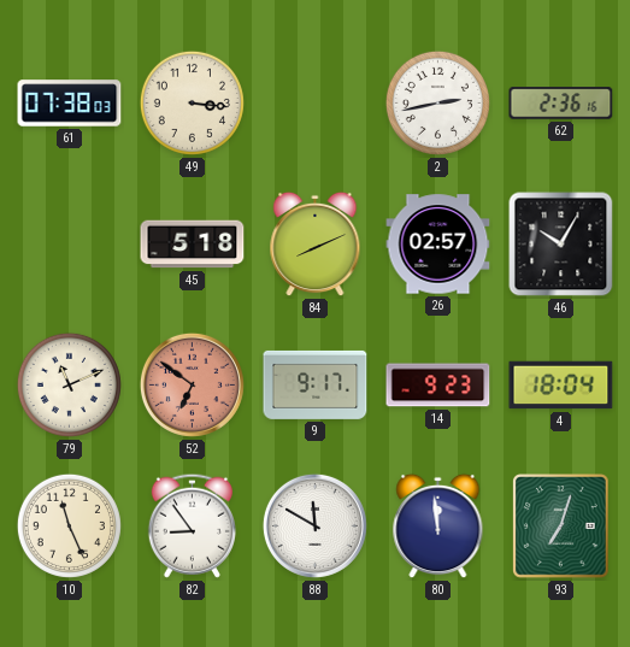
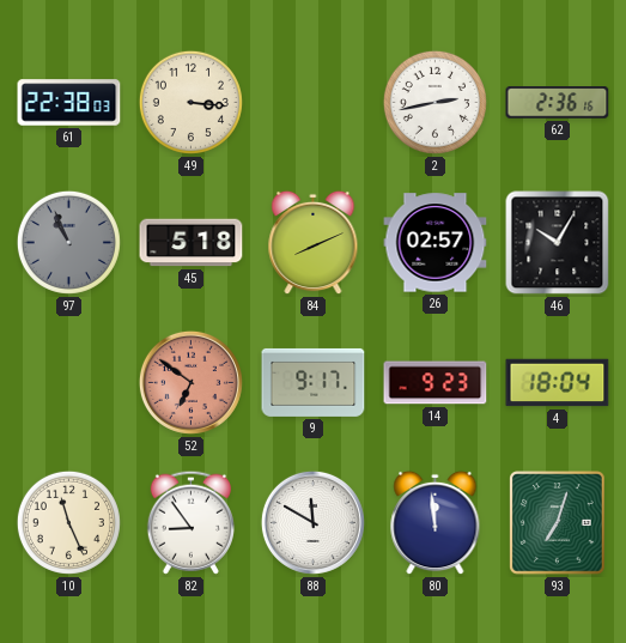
61: 07:38 -> 22:38 (69, 103)
97: none -> 10:56 (68, 242)
79: 11:11 -> none (69, 384)
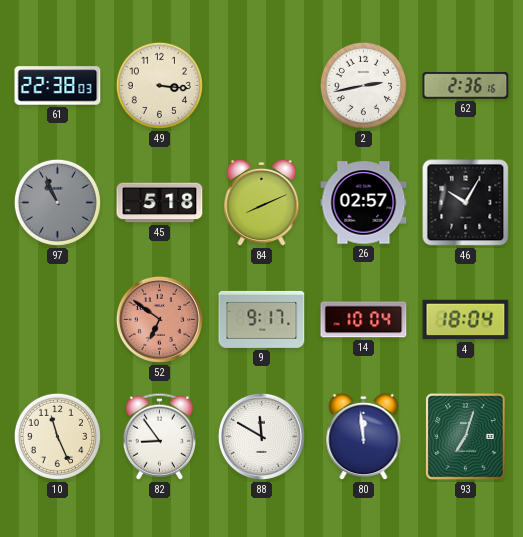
14: 9:23 -> 10:04 (364, 320)
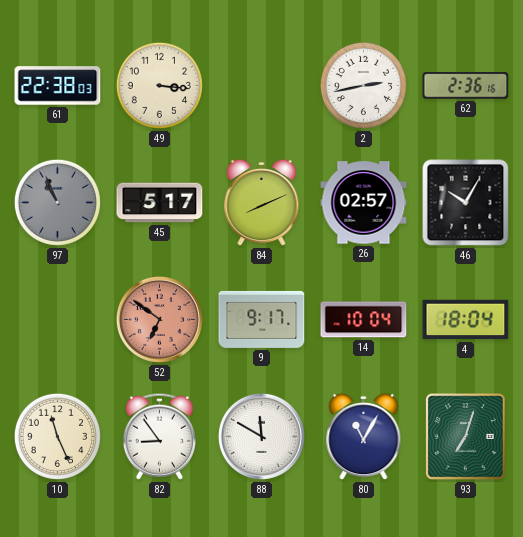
45: 5:18 -> 5:17 (160, 203)
80: 11:59 -> 11:05 (364, 437)
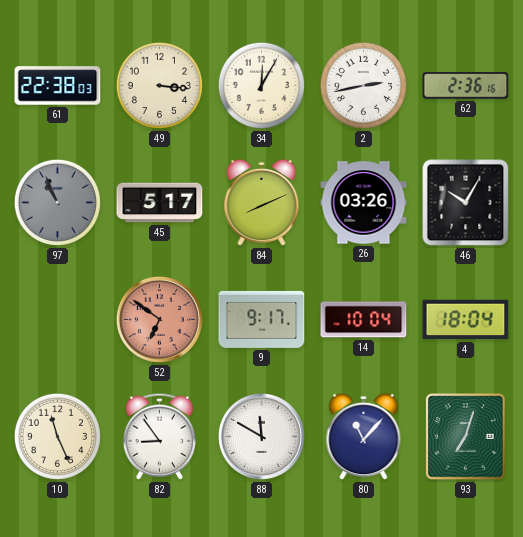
34: none -> 12:05 (261, 85)
26: 02:57 -> 03:26 (364, 203)
80: 11:05 -> 11:07 (364, 437)
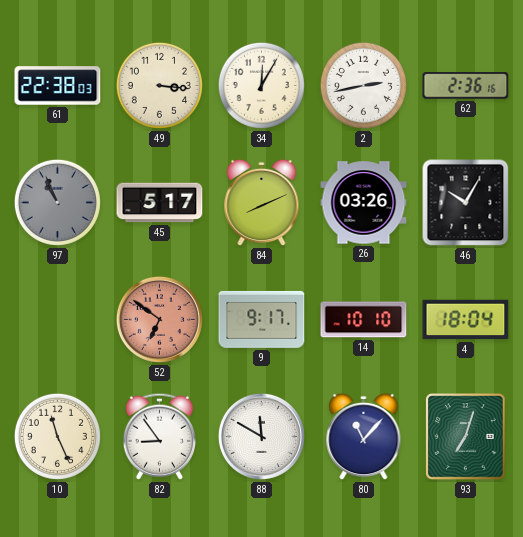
14: 10:04 -> 10:10 (364, 320)
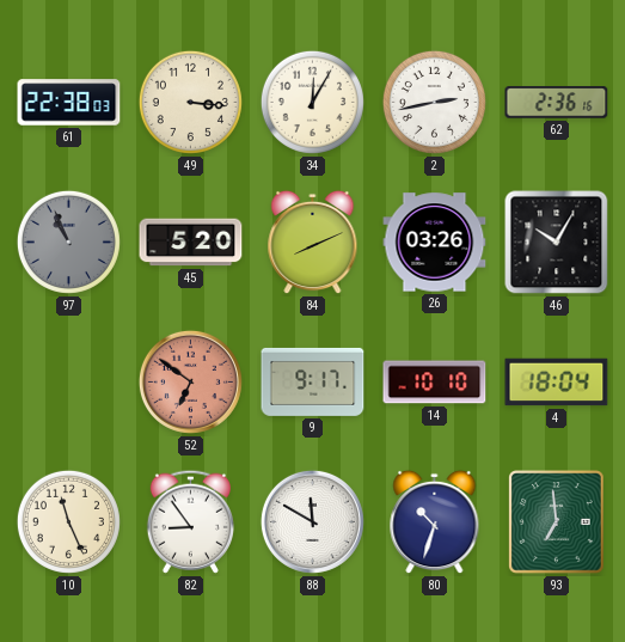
45: 5:17 -> 5:20 (191, 243)
80: 11:07 -> 10:33 (435, 522)
93: 7:03 -> 6:59 (557, 522)
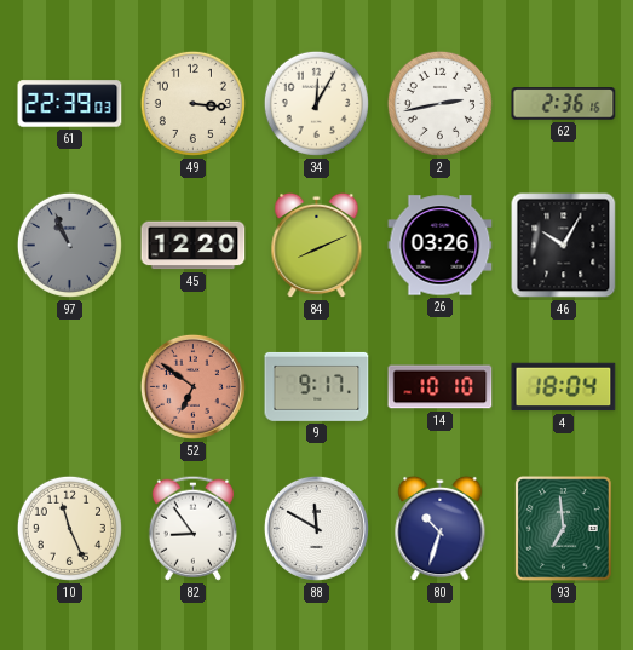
61: 22:38 -> 22:39 (70, 104)
45: 5:20 -> 12:20 (194, 246)
